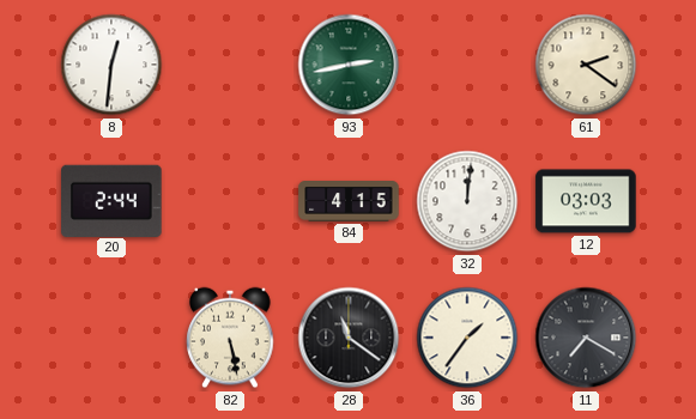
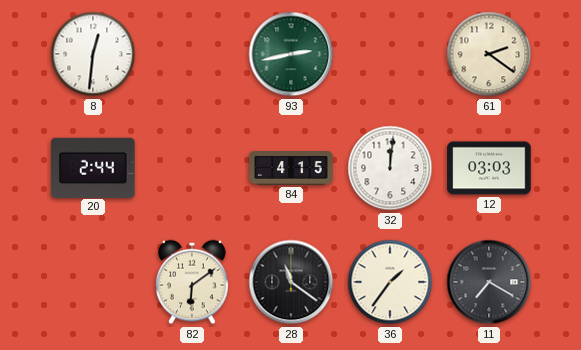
82: 5:28 -> 6:09 (192, 282)
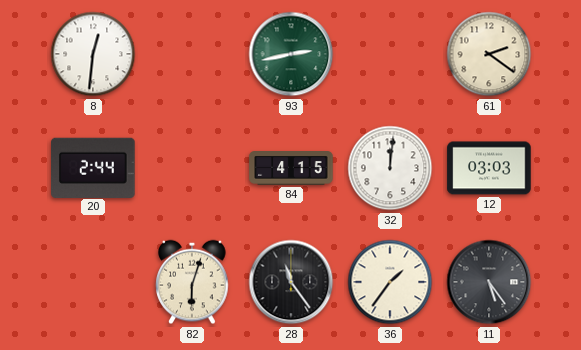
82: 6:09 -> 6:03 (192, 282)
28: 11:21 -> 11:24 (291, 282)
11: 7:20 -> 5:24 (489, 282)
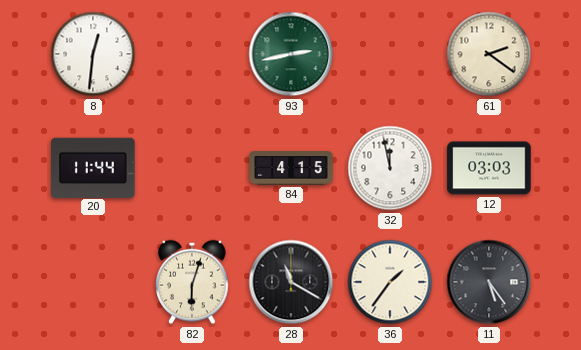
20: 2:44 -> 11:44 (93, 167)
32: 12:01 -> 11:58 (390, 168)
28: 11:24 -> 11:20 (291, 282)
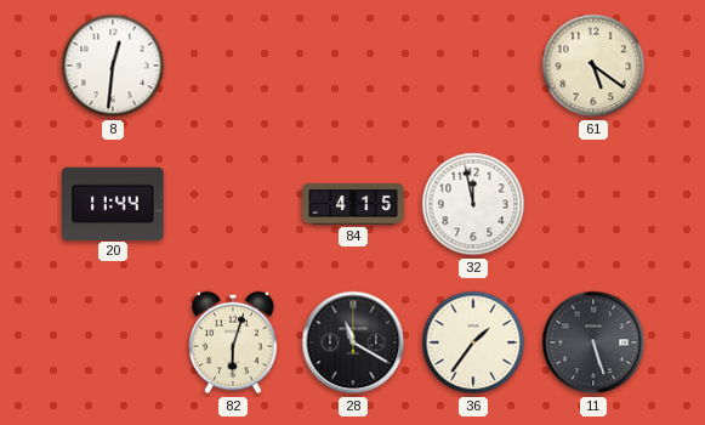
93: 2:43 -> none (291, 54)
61: 2:21 -> 5:21 (593, 66)
12: 03:03 -> none (489, 168)
11: 5:24 -> 5:27 (593, 342)
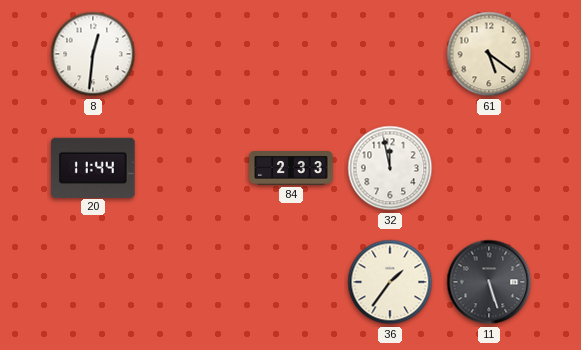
84: 4:15 -> 2:33 (291, 169)
82: 6:03 -> none (233, 342)
28: 11:20 -> none (353, 342)
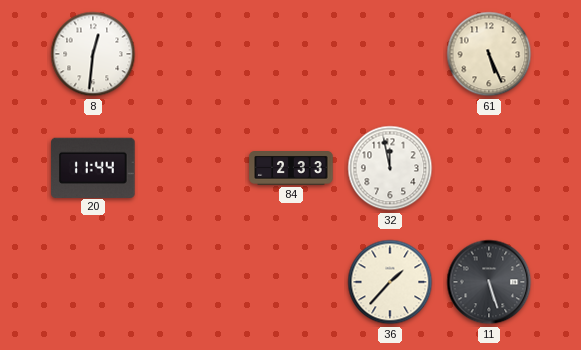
61: 5:21 -> 5:26 (489, 54)
36: 1:36 -> 1:37 (390, 282)
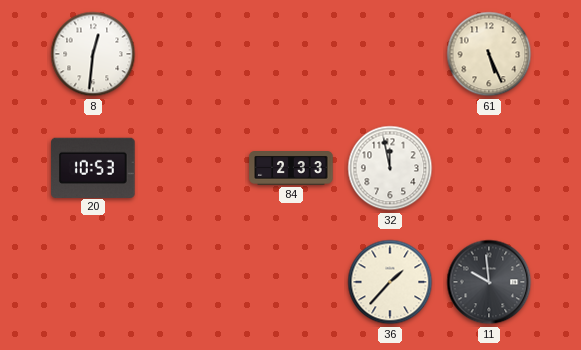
20: 11:44 -> 10:53 (93, 167)
11: 5:27 -> 9:59 (489, 282)
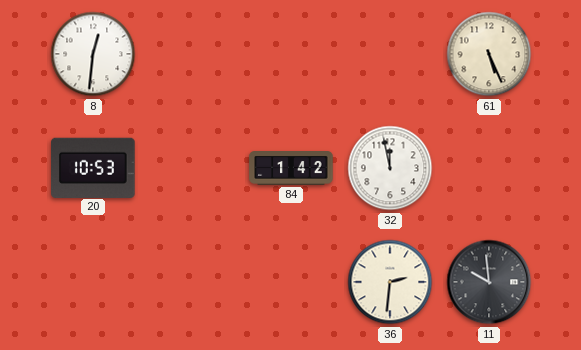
84: 2:33 -> 1:42 (291, 169)
36: 1:37 -> 2:31 (390, 282)
